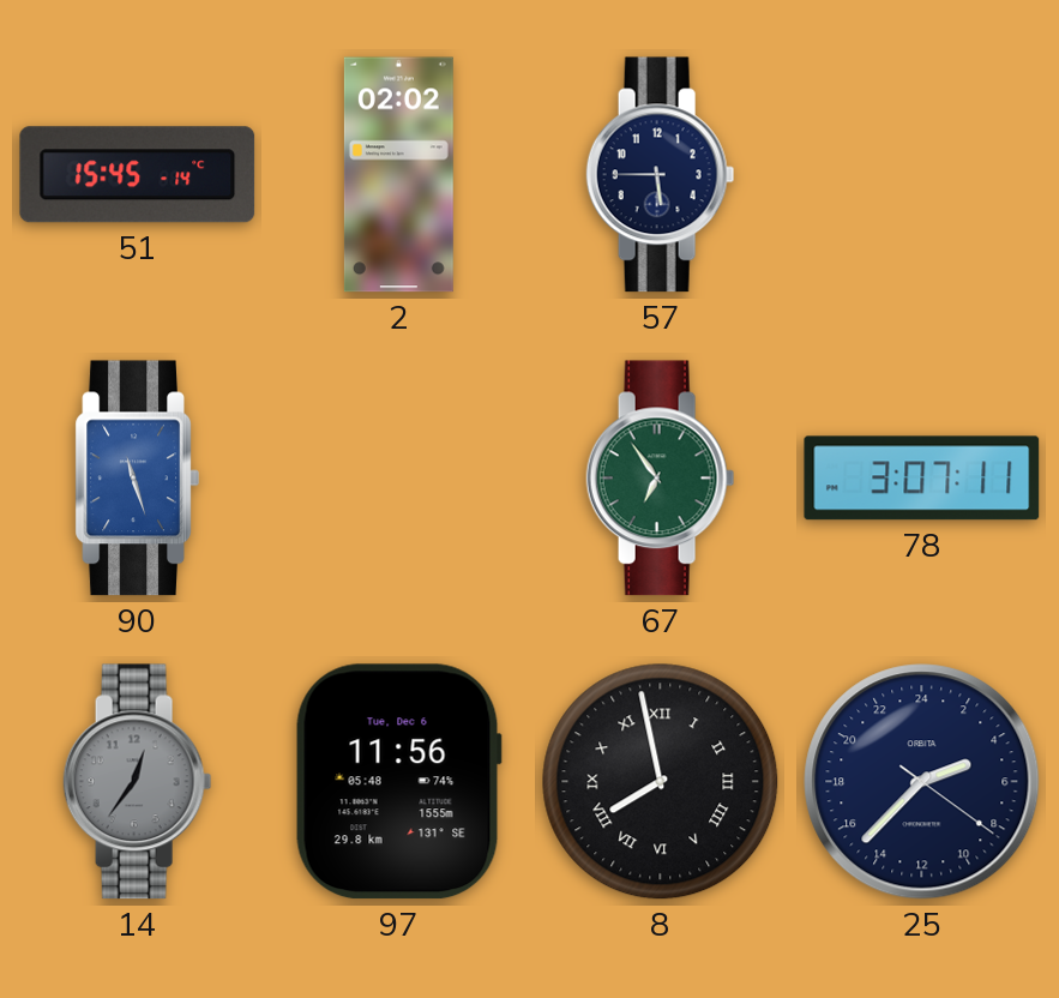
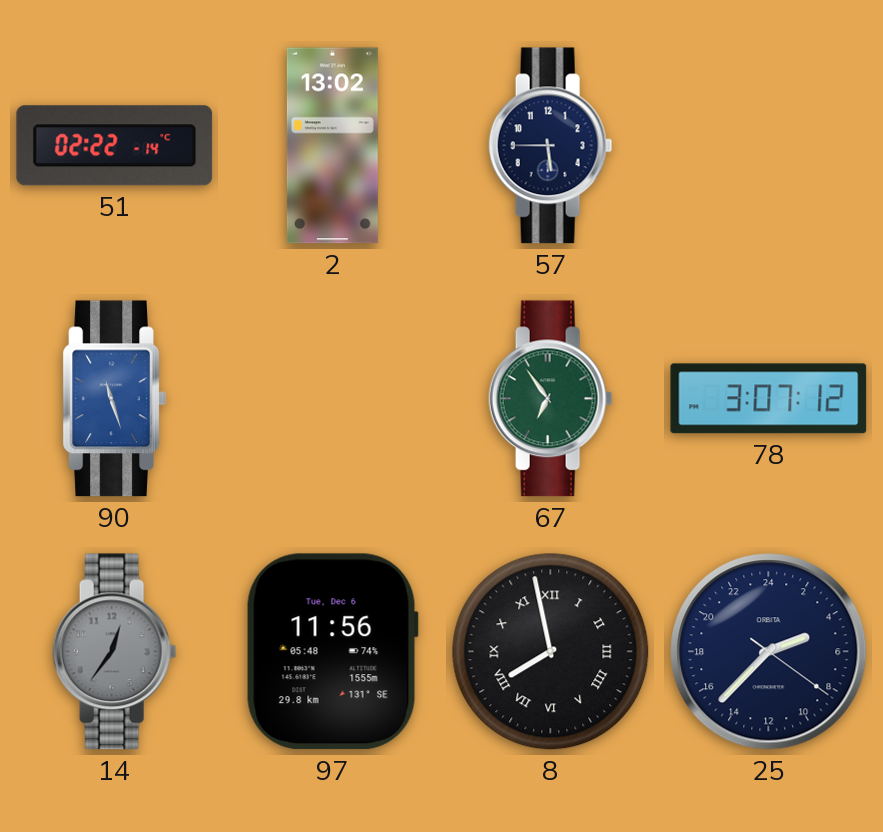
51: 15:45 -> 02:22 (115, 146)
2: 02:02 -> 13:02 (332, 146)
78: 3:07:11 -> 3:07:12 (769, 399)
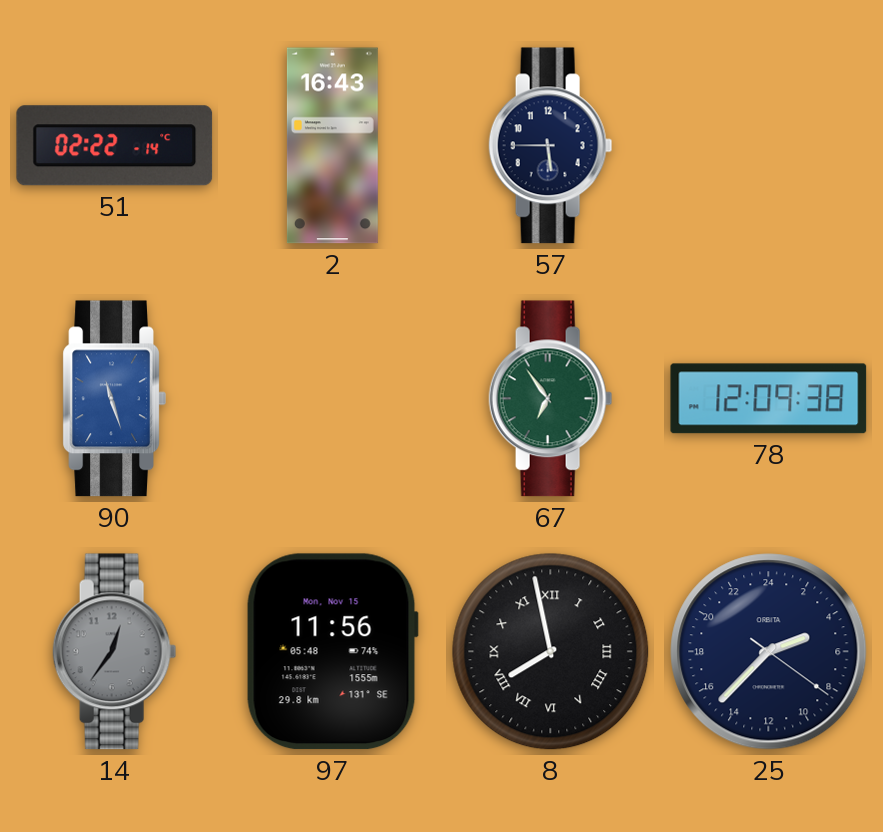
2: 13:02 -> 16:43 (332, 146)
78: 3:07 -> 12:09 (769, 399)
97 date: Tue, Dec 6 -> Mon, Nov 15 (332, 652)
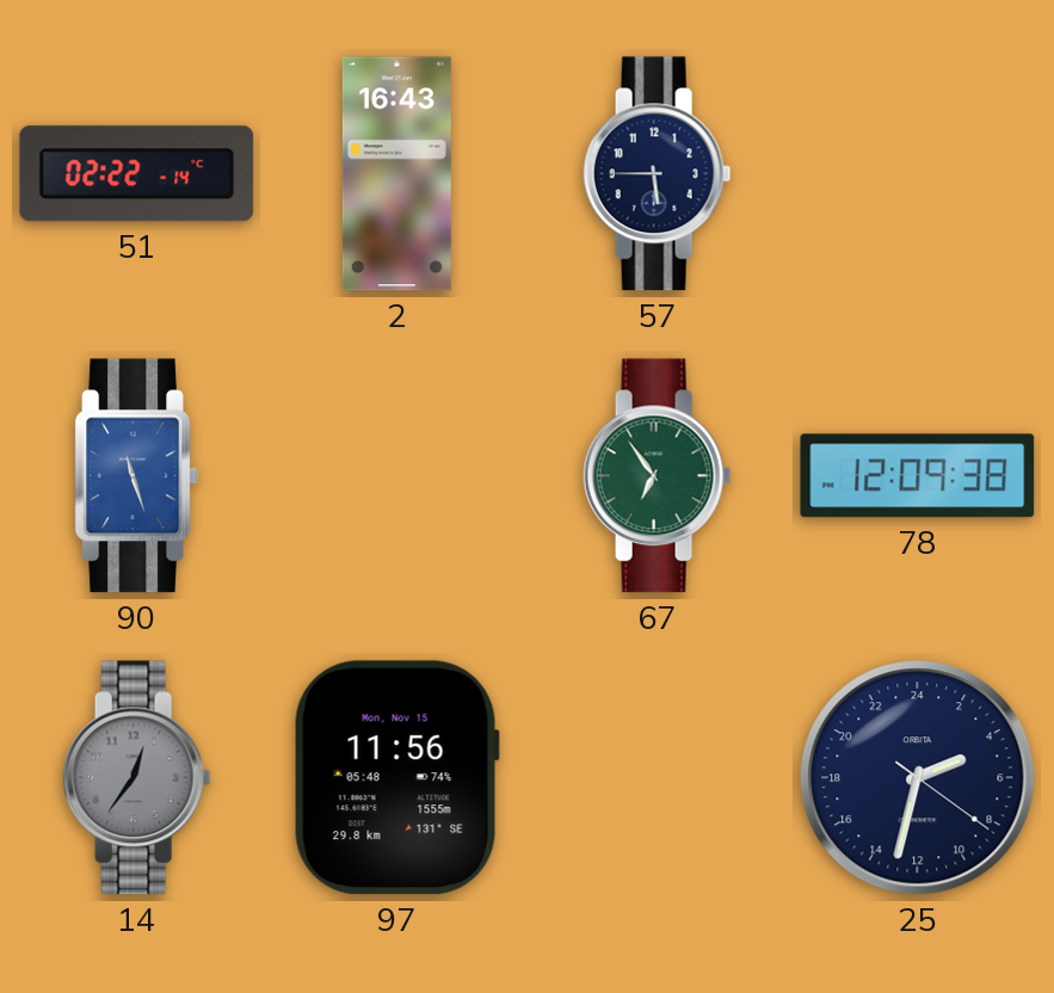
8: 7:58 -> none (551, 652)
25: 4:37 -> 4:32 (918, 778)
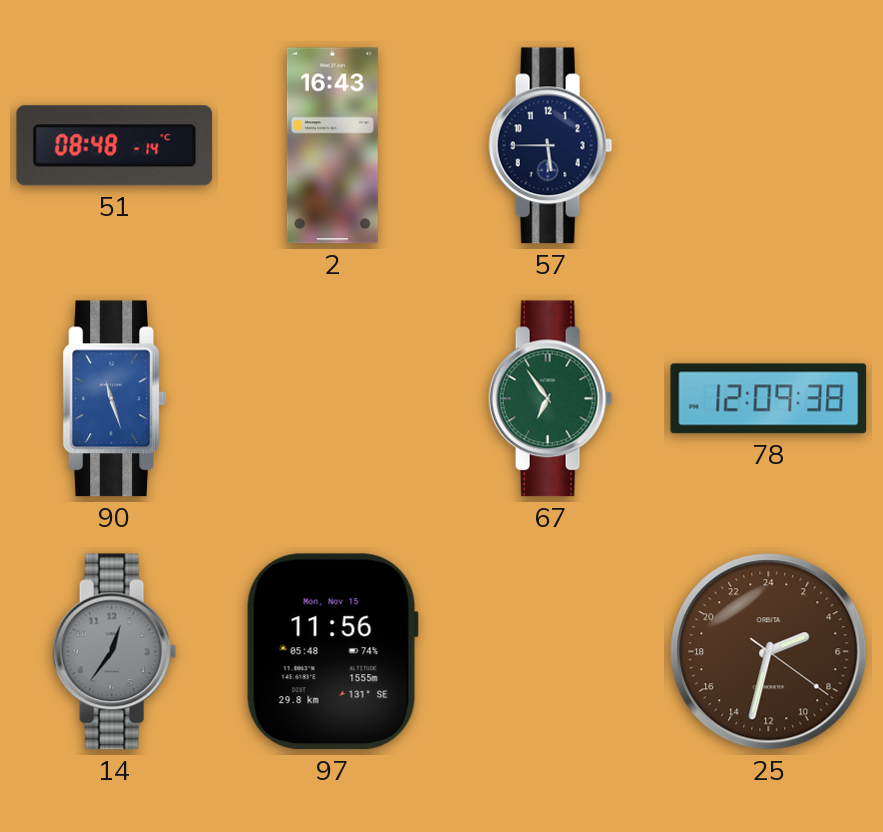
51: 02:22 -> 08:48 (115, 146)
25 dial: navy -> brown (769, 652)
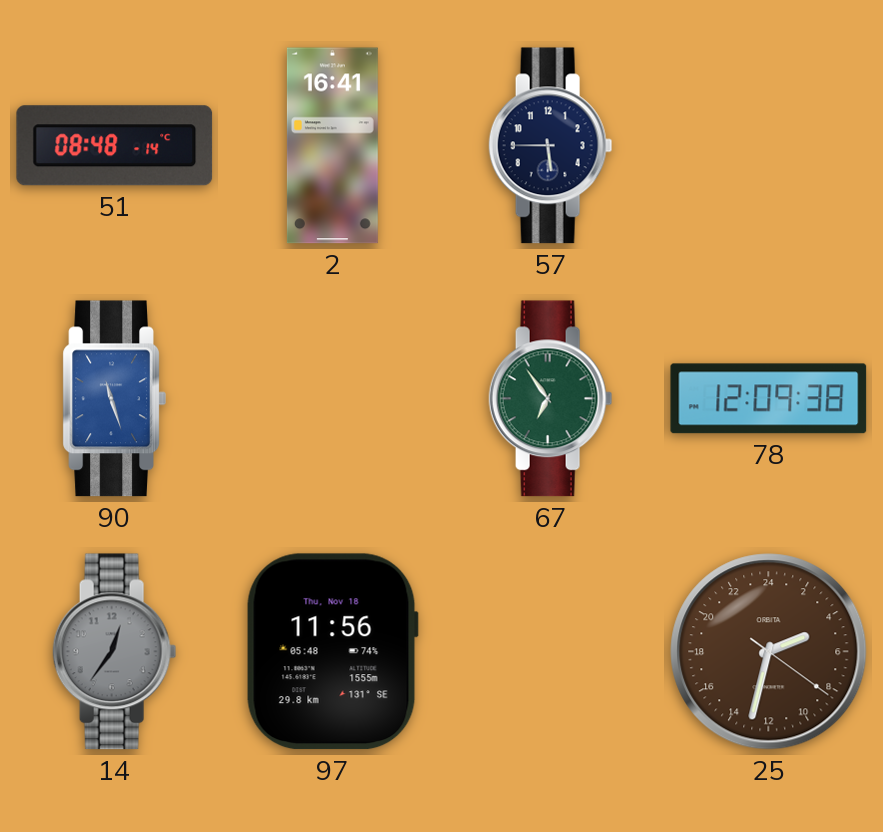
2: 16:43 -> 16:41 (332, 146)
97 date: Mon, Nov 15 -> Thu, Nov 18 (332, 652)
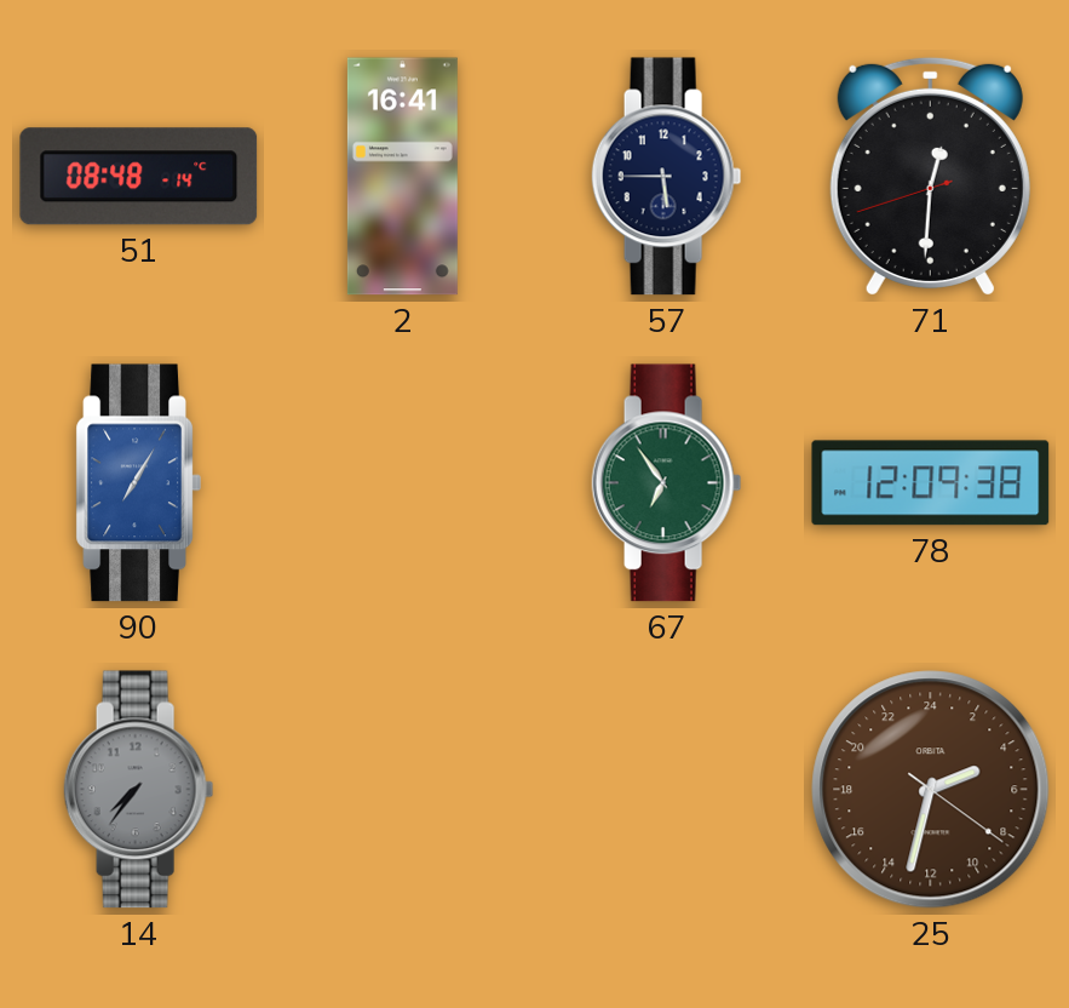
71: none -> 12:30 (930, 176)
90: 11:27 -> 7:05 (138, 483)
14: 12:36 -> 7:36 (139, 790)
97: 11:56 -> none (332, 652)
